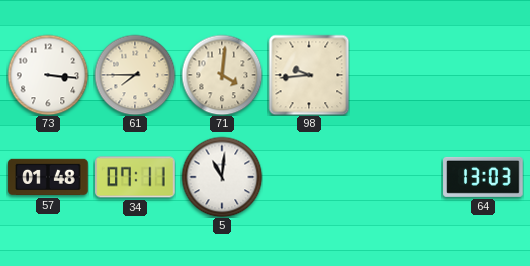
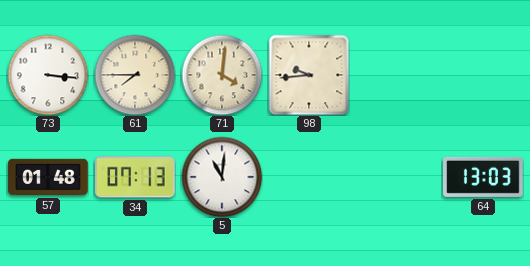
34: 07:11 -> 07:13 (135, 177)
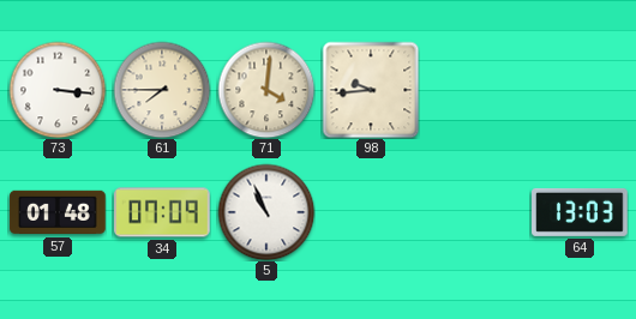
34: 07:13 -> 07:09 (162, 212)
5: 11:01 -> 10:56 (266, 212)
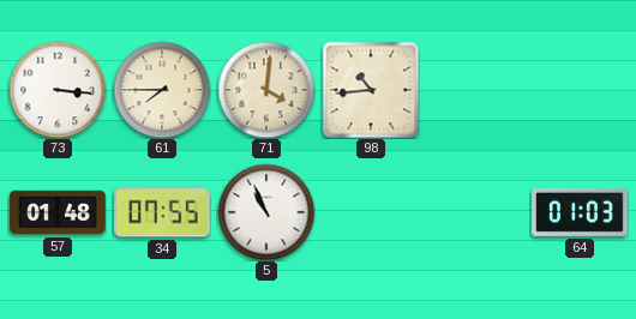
98: 9:44 -> 10:44 (371, 90)
34: 07:09 -> 07:55 (162, 212)
64: 13:03 -> 01:03 (580, 212)
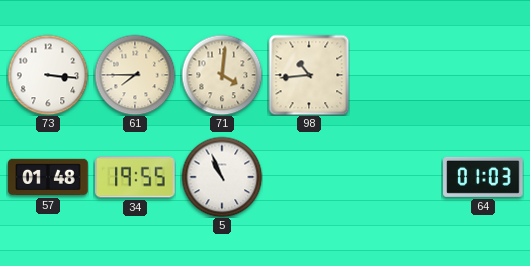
34: 07:55 -> 19:55 (135, 177)
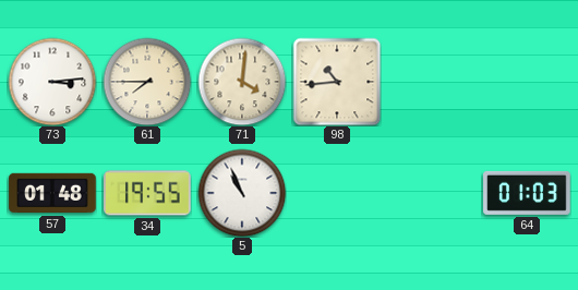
73: 3:16 -> 3:14 (52, 82)
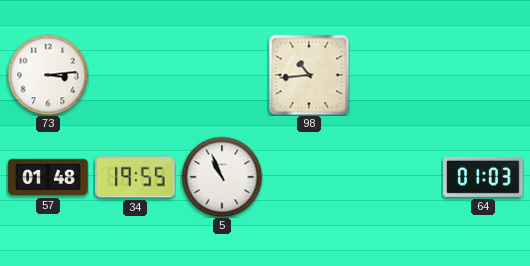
61: 7:45 -> none (147, 82)
71: 4:01 -> none (242, 82)
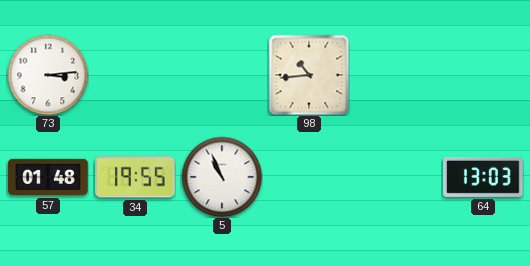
64: 01:03 -> 13:03 (483, 177)
